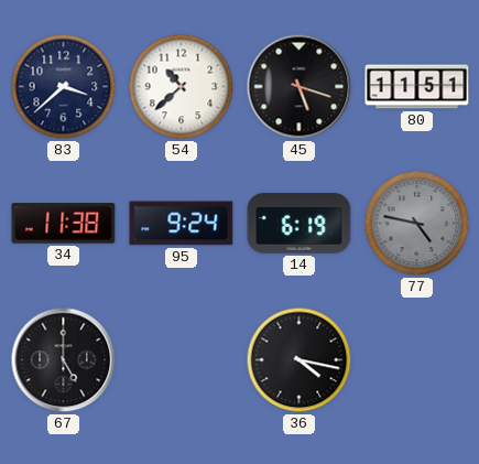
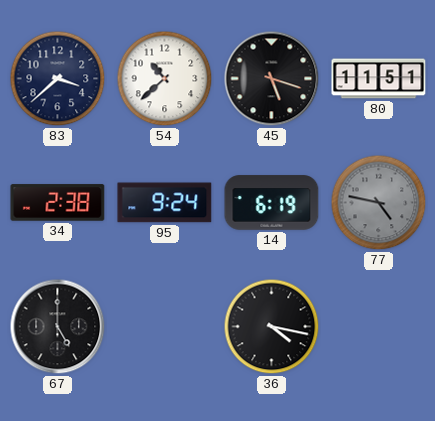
34: 11:38 -> 2:38 (58, 203)
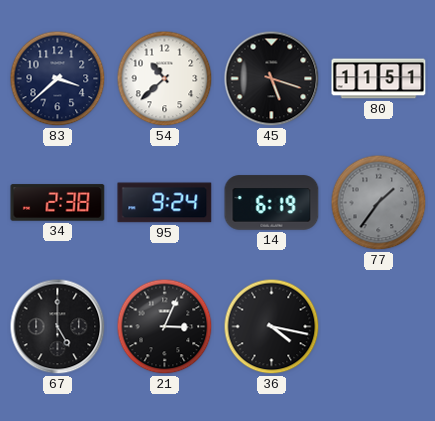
77: 4:47 -> 1:36 (379, 203)
21: none -> 3:04 (165, 327)
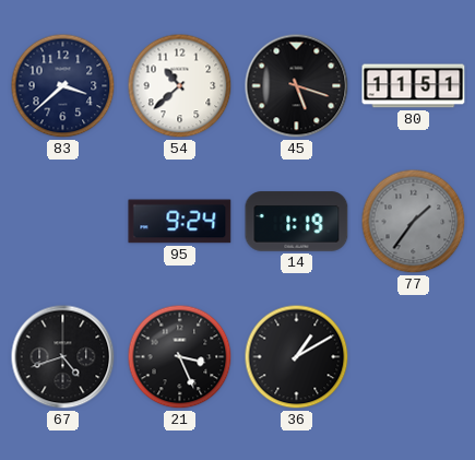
34: 2:38 -> none (58, 203)
14: 6:19 -> 1:19 (297, 222)
67: 5:00 -> 4:42 (63, 357)
21: 3:04 -> 3:26 (180, 357)
36: 4:17 -> 1:10 (297, 357)
